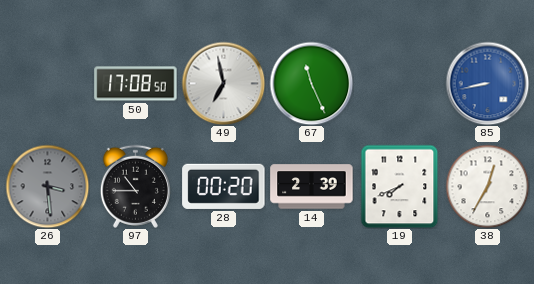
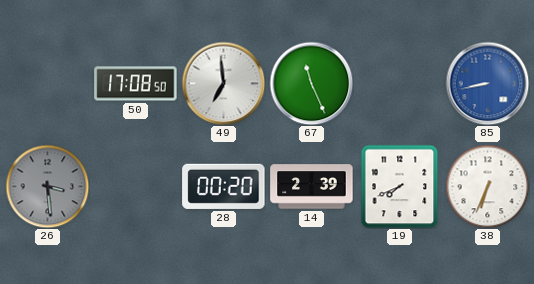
49: 6:58 -> 6:59 (223, 83)
97: 10:45 -> none (135, 186)
38: 12:35 -> 6:34 (487, 186)
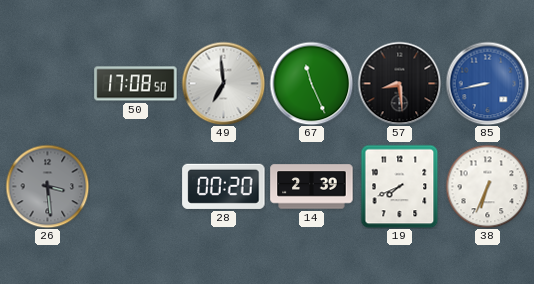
57: none -> 8:29 (399, 83)
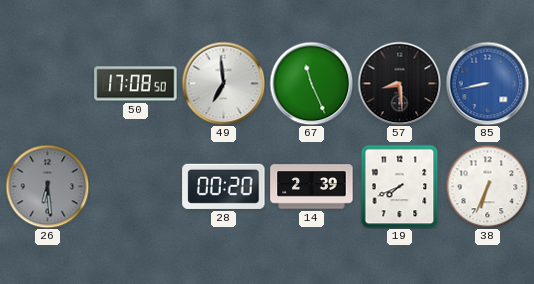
26: 3:29 -> 6:29 (47, 186)
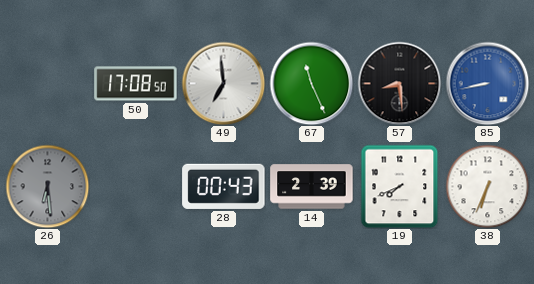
28: 00:20 -> 00:43 (224, 186)
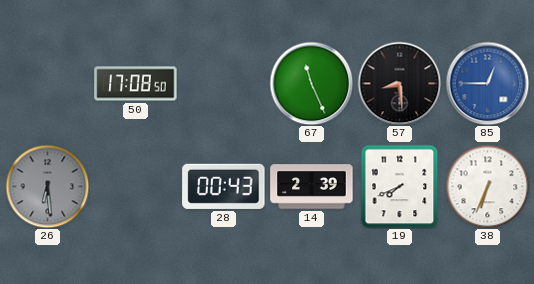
49: 6:59 -> none (223, 83)
85: 8:43 -> 12:45 (487, 83)
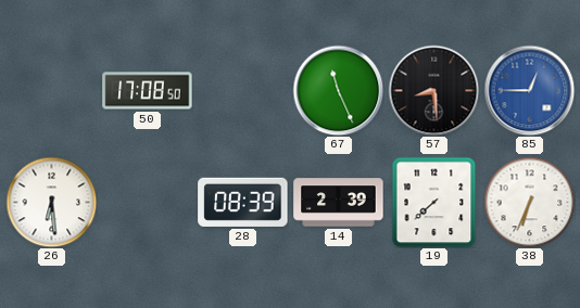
26 dial: grey -> white (51, 202)
28: 00:43 -> 08:39 (243, 202)
19: 7:41 -> 7:38 (434, 202)
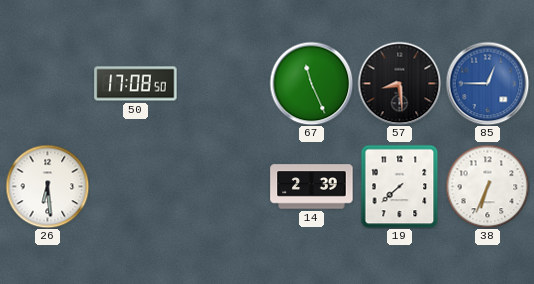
28: 08:39 -> none (243, 202)
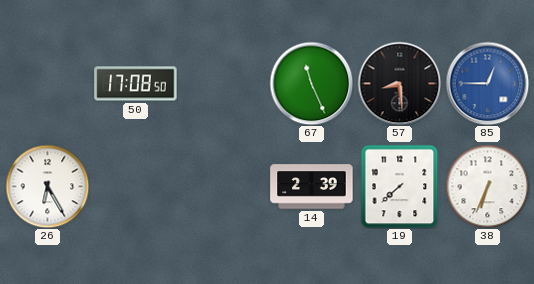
26: 6:29 -> 6:25 (47, 186)
